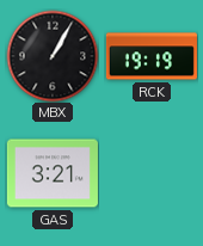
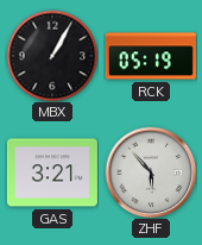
RCK: 19:19 -> 05:19 (151, 56)
ZHF: none -> 5:53 (151, 172)
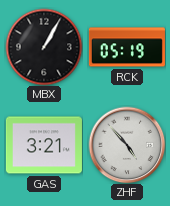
ZHF: 5:53 -> 4:53 (127, 145)
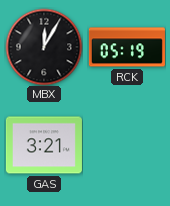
MBX: 1:05 -> 12:05 (44, 47)
ZHF: 4:53 -> none (127, 145)
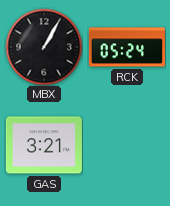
MBX: 12:05 -> 1:05 (44, 47)
RCK: 05:19 -> 05:24 (127, 47)
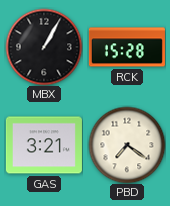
RCK: 05:24 -> 15:28 (127, 47)
PBD: none -> 7:21 (127, 145)
